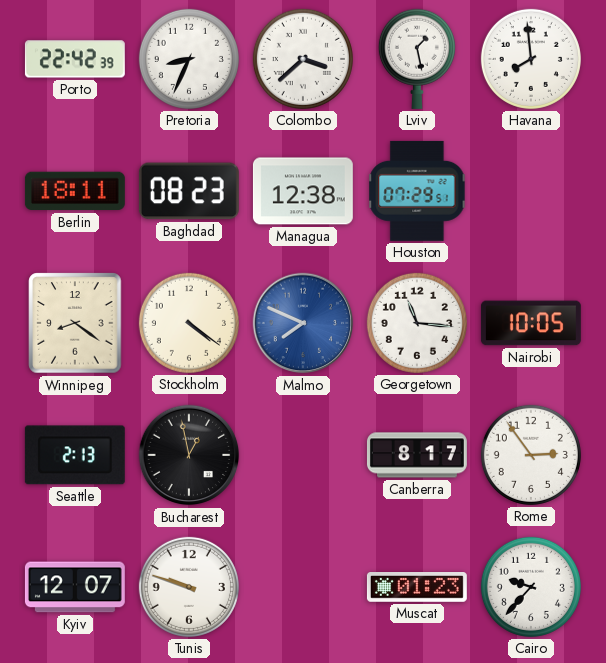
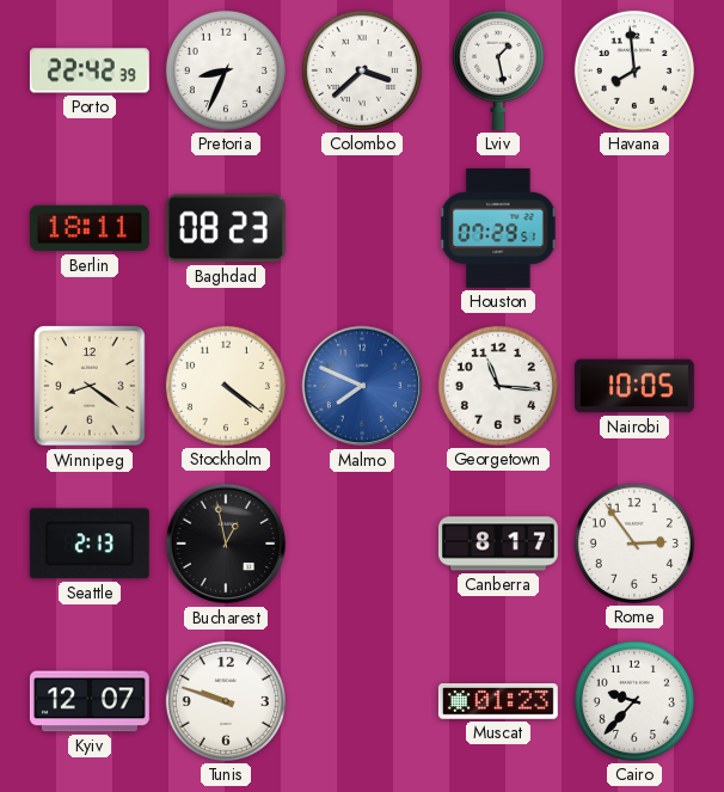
Managua: 12:38 -> none (303, 191)
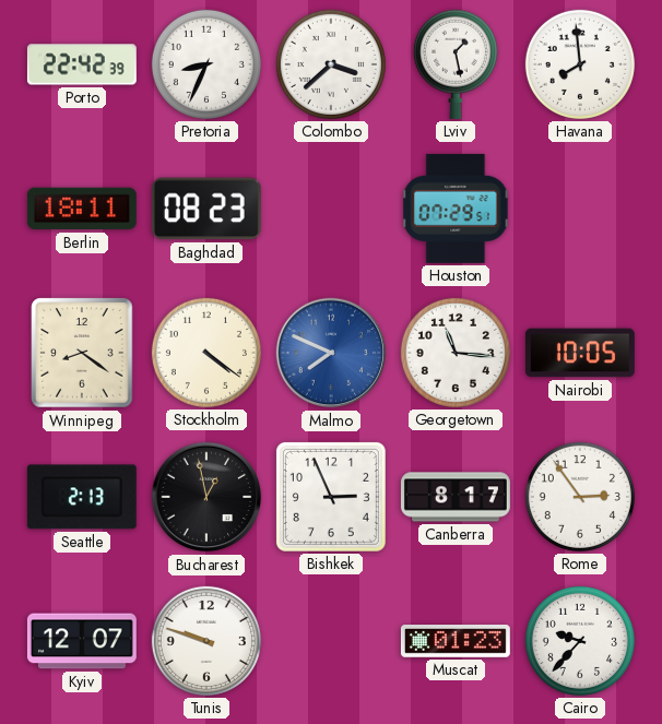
Bishkek: none -> 2:56 (331, 497)
